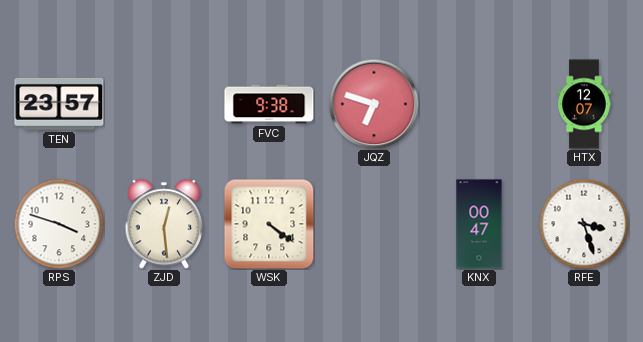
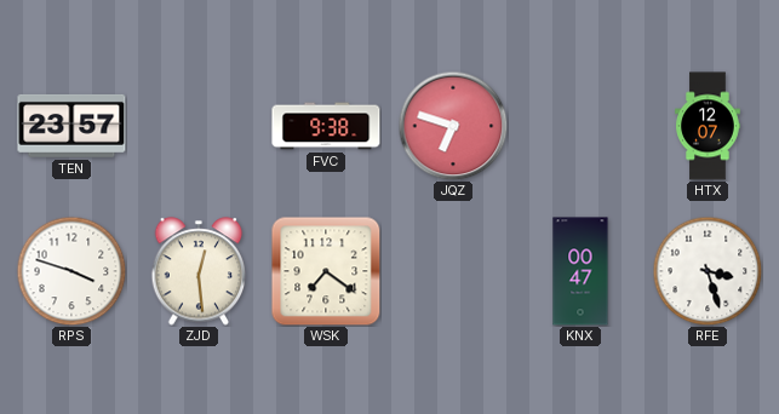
WSK: 4:21 -> 7:21 (326, 271)
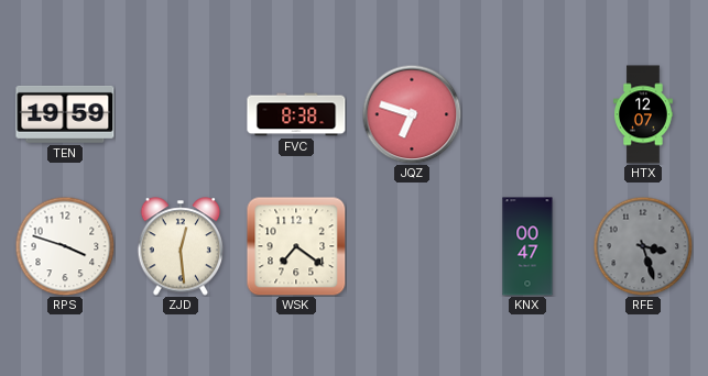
TEN: 23:57 -> 19:59 (65, 114)
FVC: 9:38 -> 8:38 (296, 114)
RFE dial: white -> grey (643, 246)
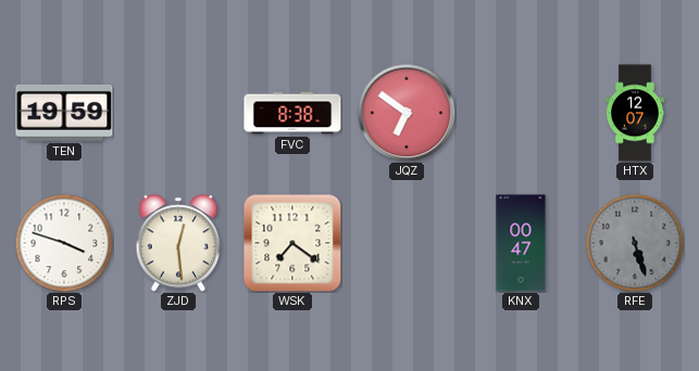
JQZ: 6:48 -> 6:51 (407, 113)
RFE: 3:27 -> 5:27 (635, 243)
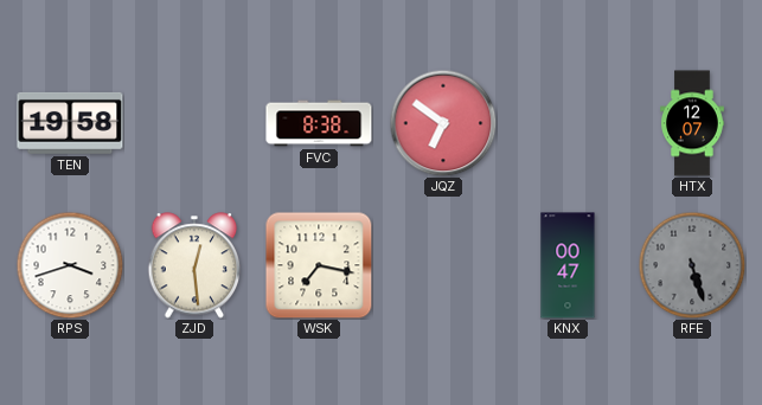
TEN: 19:59 -> 19:58 (70, 123)
RPS: 3:48 -> 3:42 (70, 265)
WSK: 7:21 -> 7:17 (319, 265)
